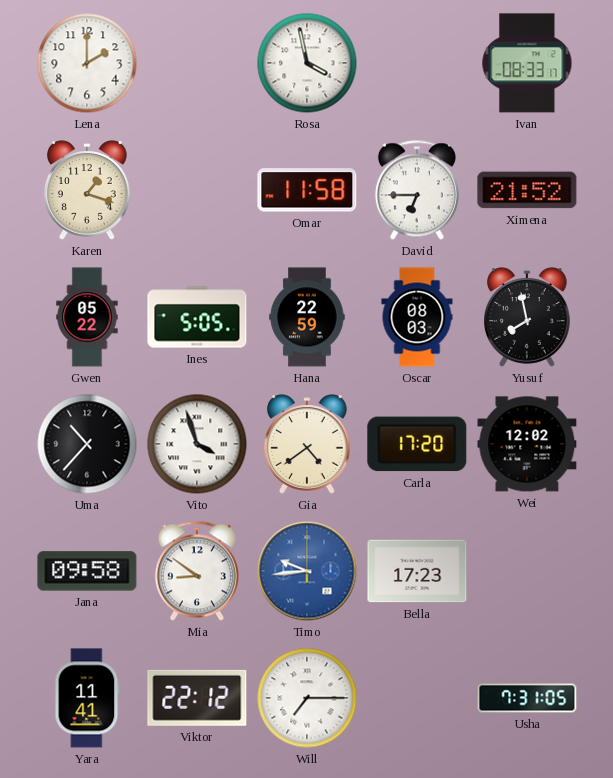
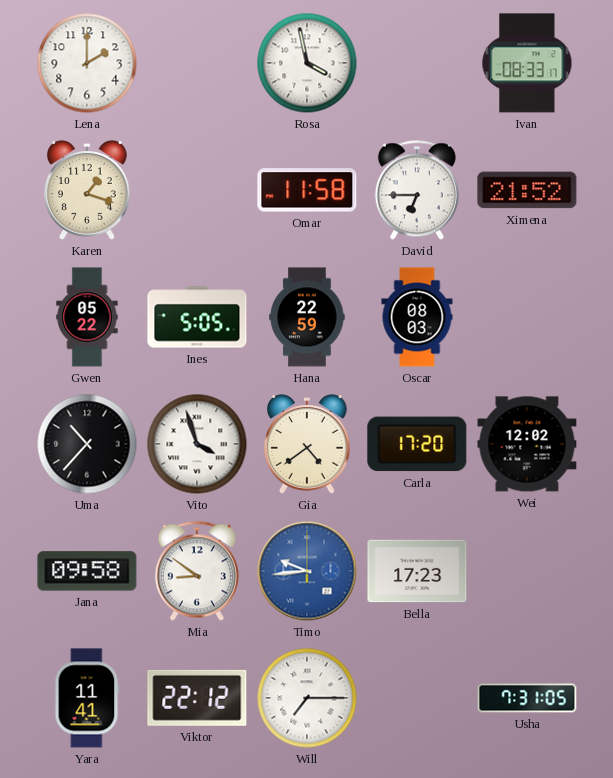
Yusuf: 7:58 -> none (528, 317)
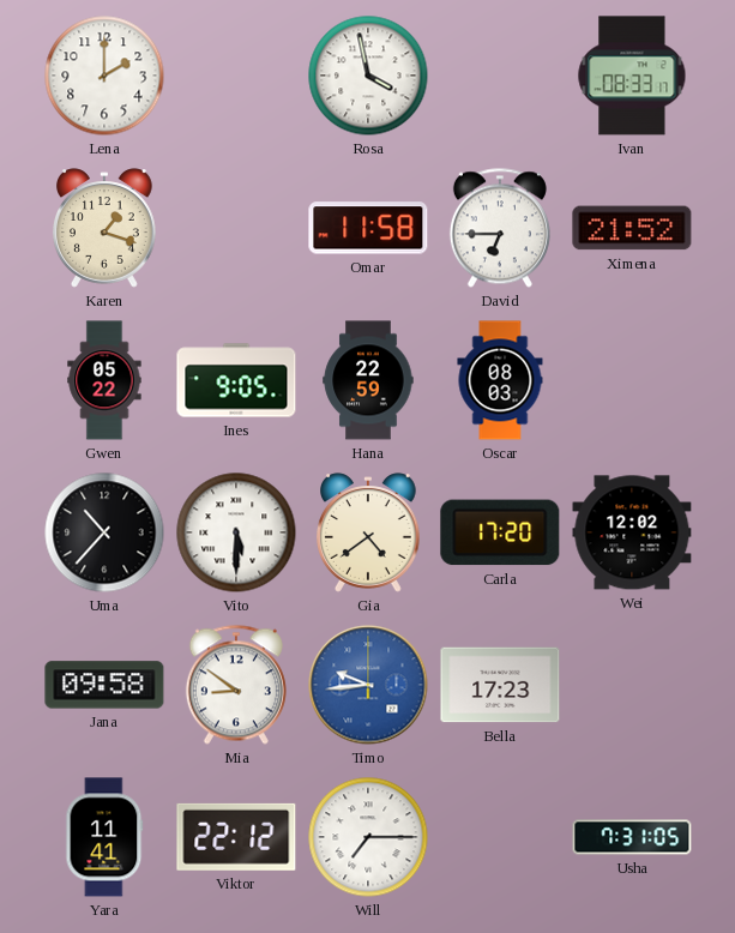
Ines: 5:05 -> 9:05 (236, 380)
Vito: 3:57 -> 5:30 (236, 532)
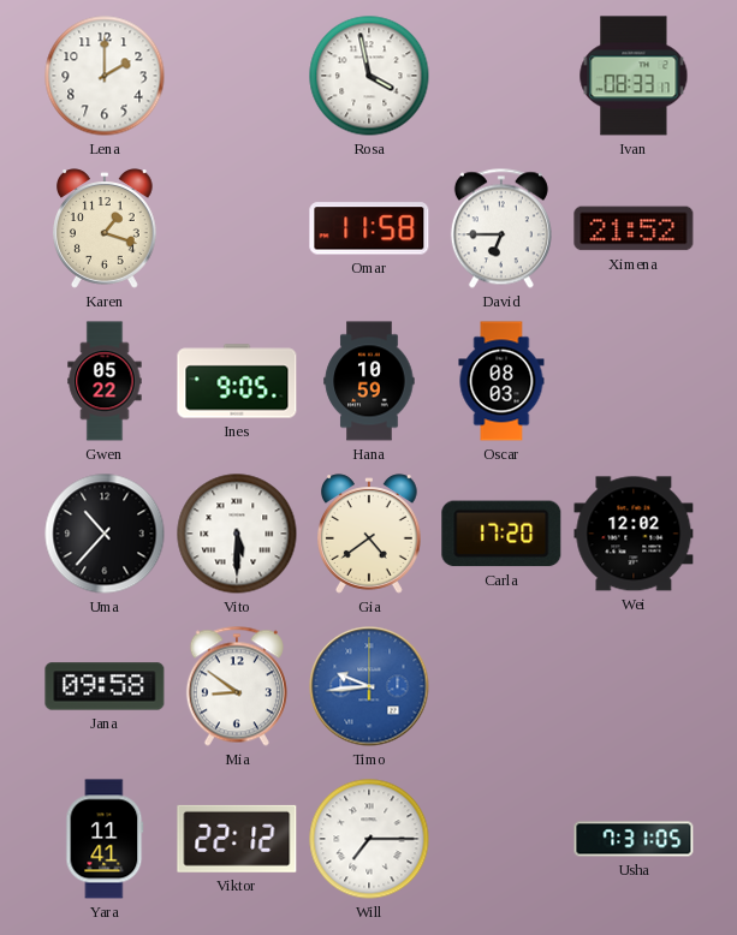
Hana: 22:59 -> 10:59 (369, 381)
Bella: 17:23 -> none (500, 685)
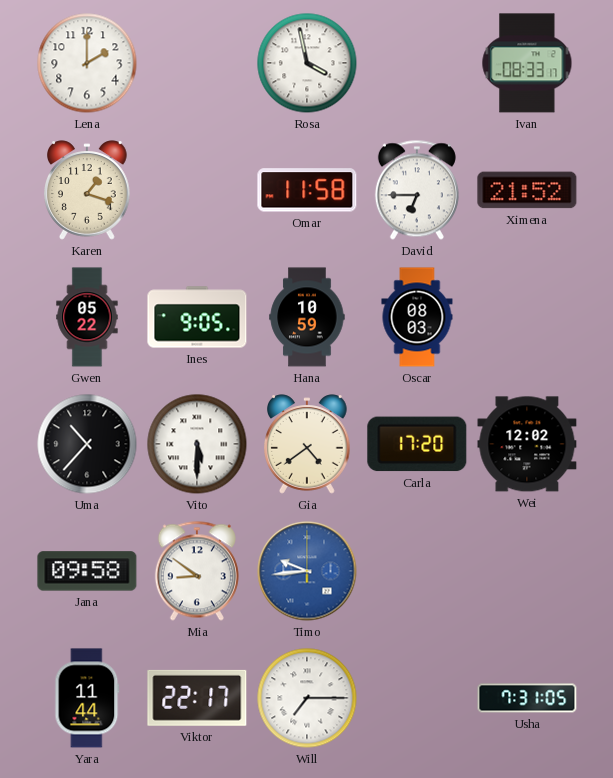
Yara: 11:41 -> 11:44 (87, 698)
Viktor: 22:12 -> 22:17 (197, 698)
